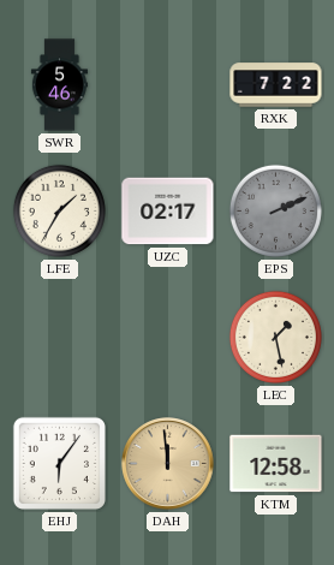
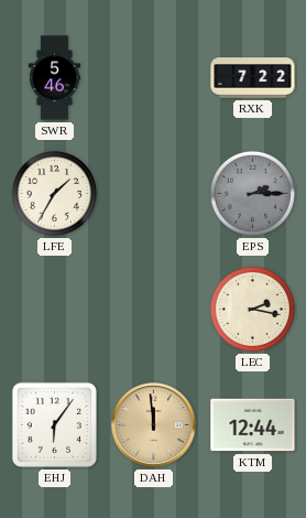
UZC: 02:17 -> none (168, 212)
EPS: 2:11 -> 2:15 (252, 193)
LEC: 1:28 -> 2:17 (252, 309)
KTM: 12:58 -> 12:44 (253, 425)
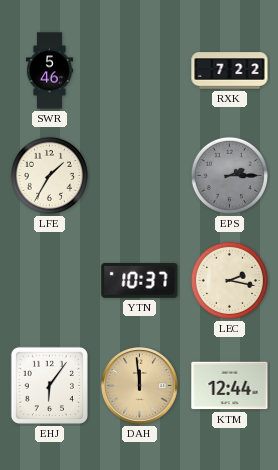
YTN: none -> 10:37 (140, 280)
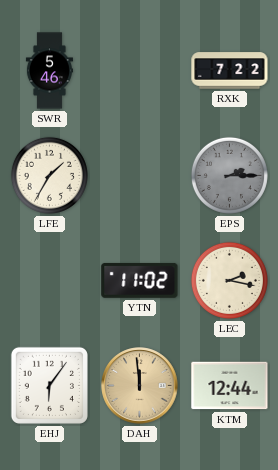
YTN: 10:37 -> 11:02 (140, 280)
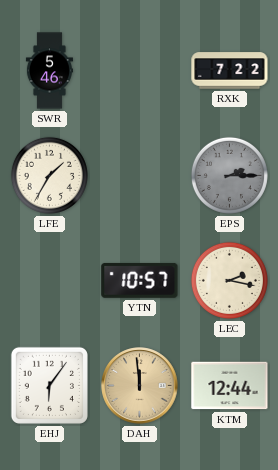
YTN: 11:02 -> 10:57 (140, 280)
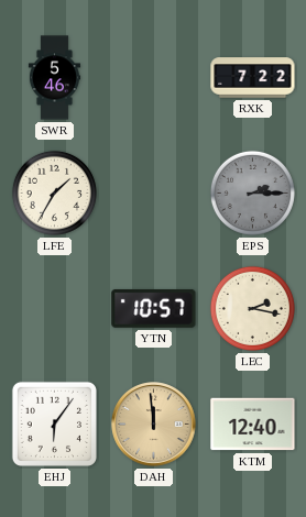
KTM: 12:44 -> 12:40 (253, 425)
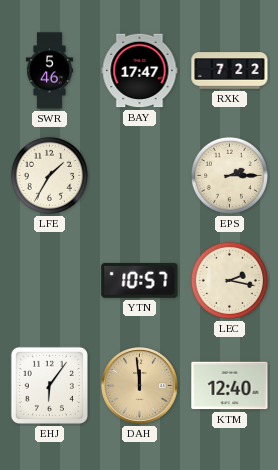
BAY: none -> 17:47 (140, 71)
EPS dial: grey -> cream (229, 175)
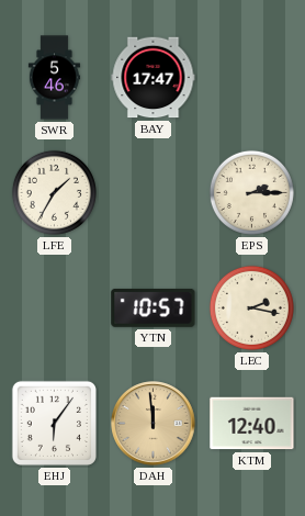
RXK: 7:22 -> none (230, 71)
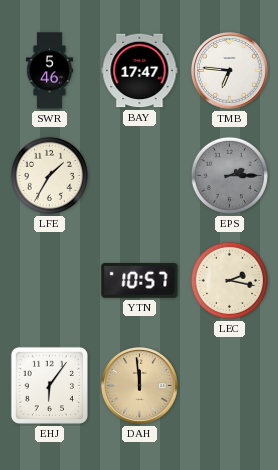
TMB: none -> 6:46 (230, 71)
EPS dial: cream -> grey (229, 175)
KTM: 12:40 -> none (252, 424)
